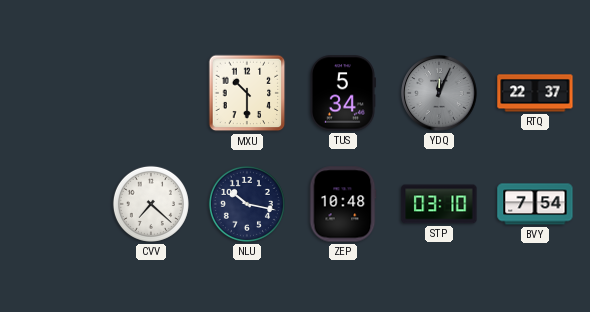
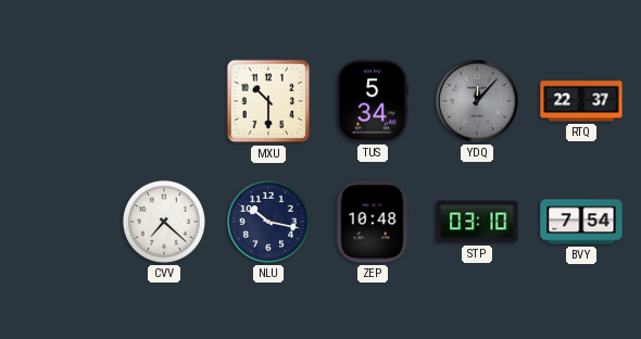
YDQ: 12:04 -> 12:07 (477, 101)
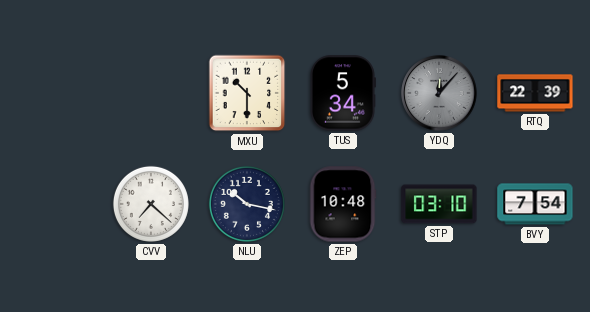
RTQ: 22:37 -> 22:39 (535, 93)
